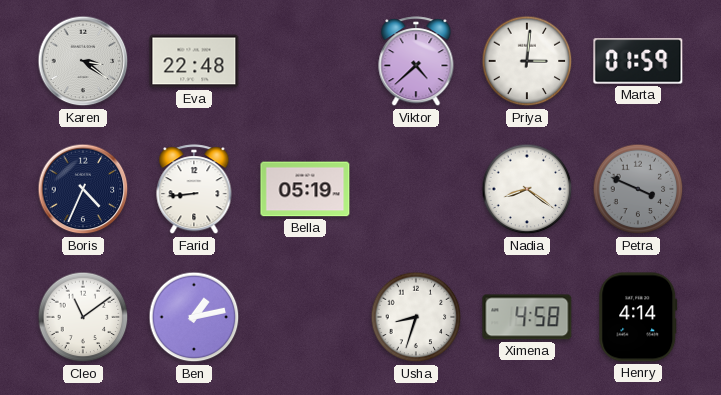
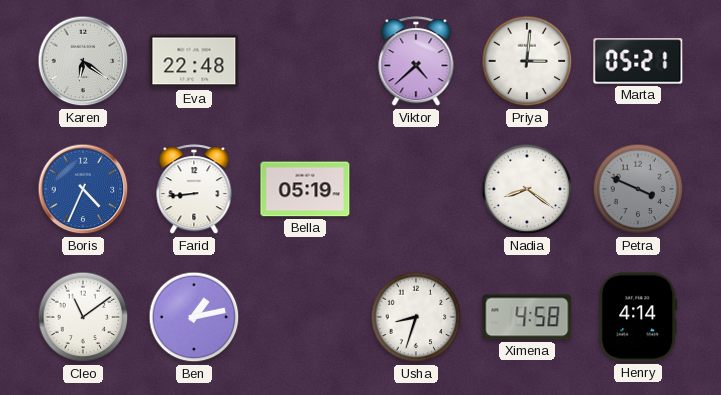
Karen: 3:21 -> 6:21 (83, 61)
Marta: 01:59 -> 05:21 (638, 61)
Boris dial: navy -> blue (83, 189)
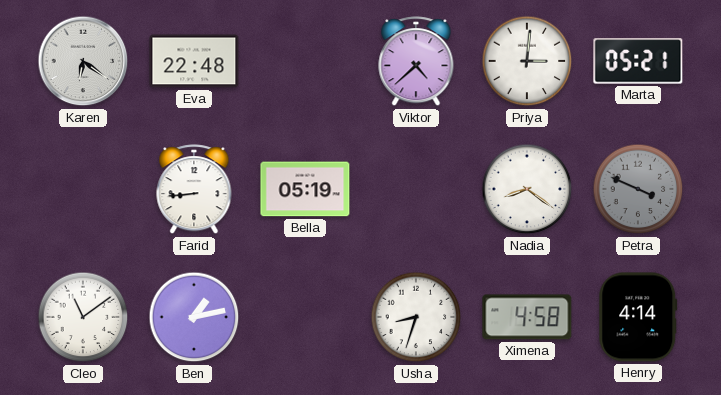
Boris: 4:34 -> none (83, 189)
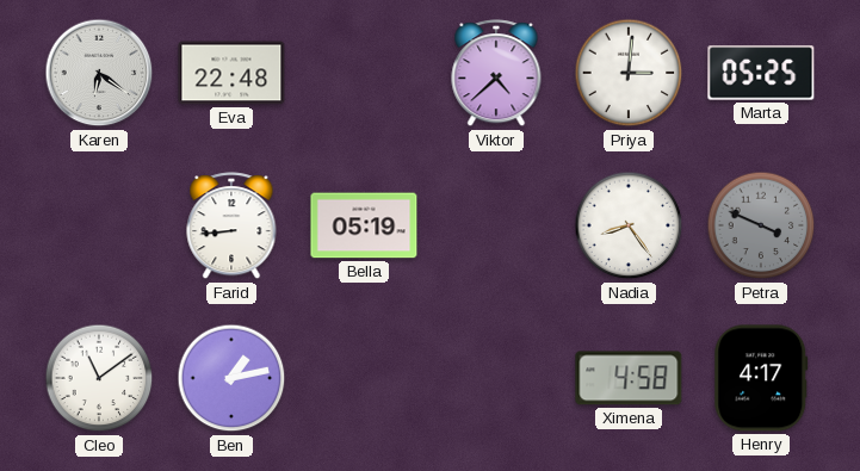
Marta: 05:21 -> 05:25 (761, 73)
Nadia: 8:21 -> 8:24 (629, 225)
Usha: 8:33 -> none (416, 317)
Henry: 4:14 -> 4:17 (761, 378)
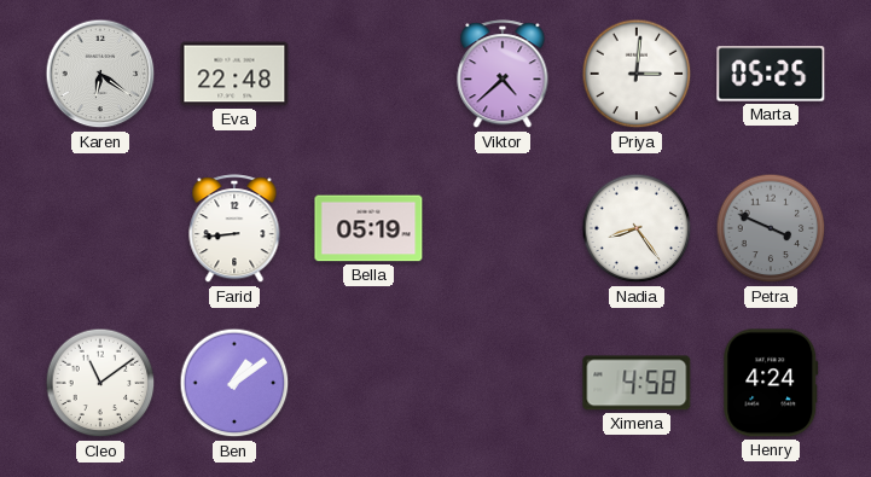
Ben: 1:13 -> 1:09 (234, 383)
Henry: 4:17 -> 4:24 (771, 383)
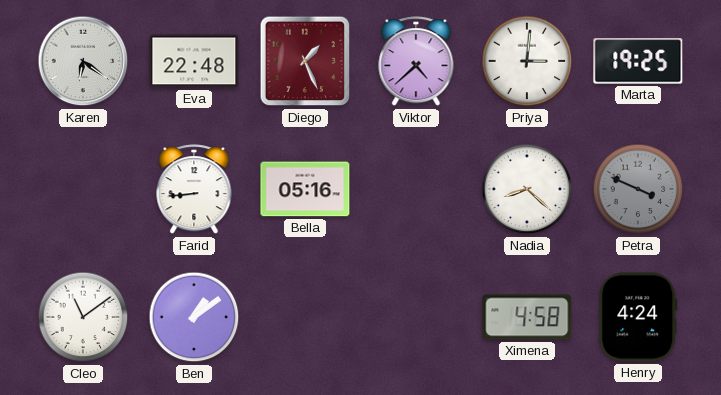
Diego: none -> 1:26 (305, 61)
Marta: 05:25 -> 19:25 (638, 61)
Bella: 05:19 -> 05:16 (305, 189)
Nadia: 8:24 -> 8:22 (527, 189)
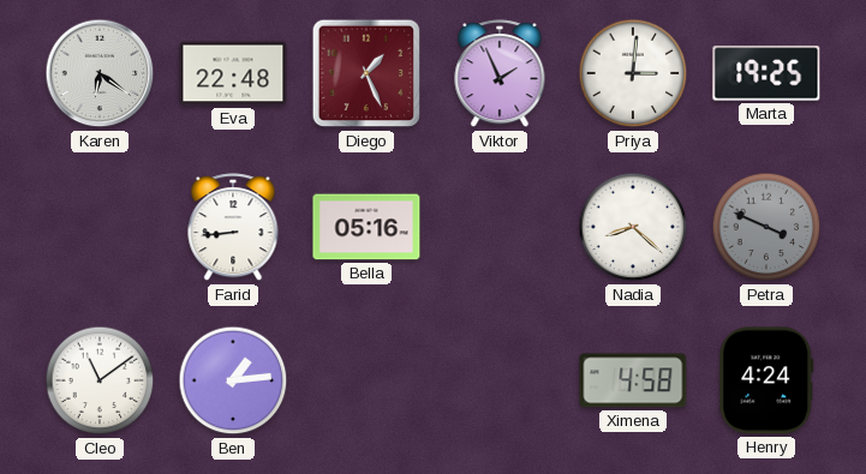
Viktor: 4:38 -> 1:56 (500, 74)
Ben: 1:09 -> 1:14 (233, 380)
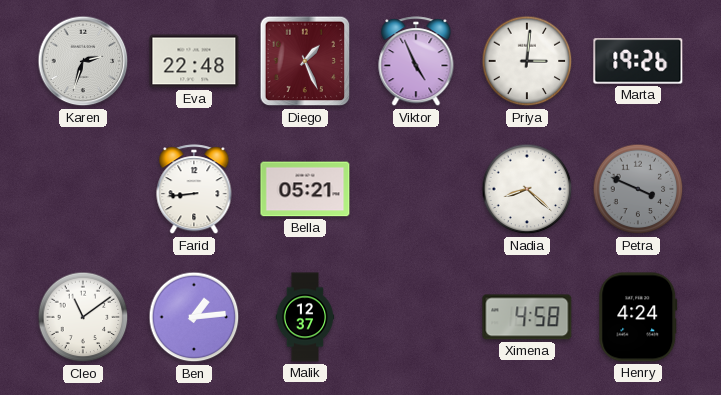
Karen: 6:21 -> 2:33 (83, 61)
Viktor: 1:56 -> 4:56 (416, 62)
Marta: 19:25 -> 19:26 (638, 61)
Bella: 05:16 -> 05:21 (305, 189)
Malik: none -> 12:37 (305, 317)
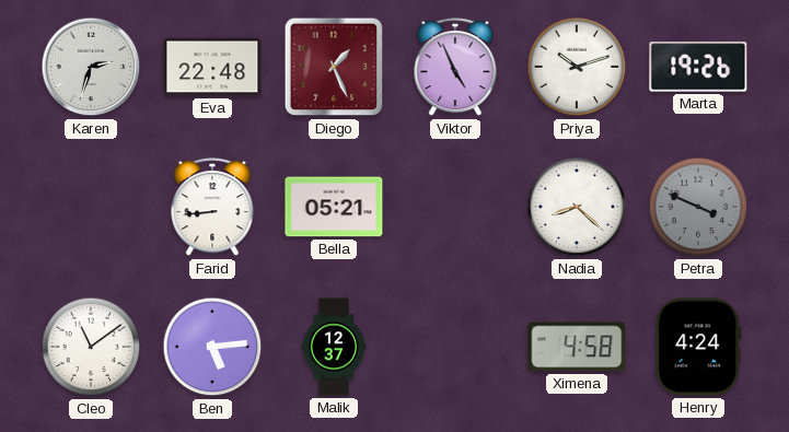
Priya: 3:01 -> 10:12 (577, 67)
Ben: 1:14 -> 5:14 (212, 347)
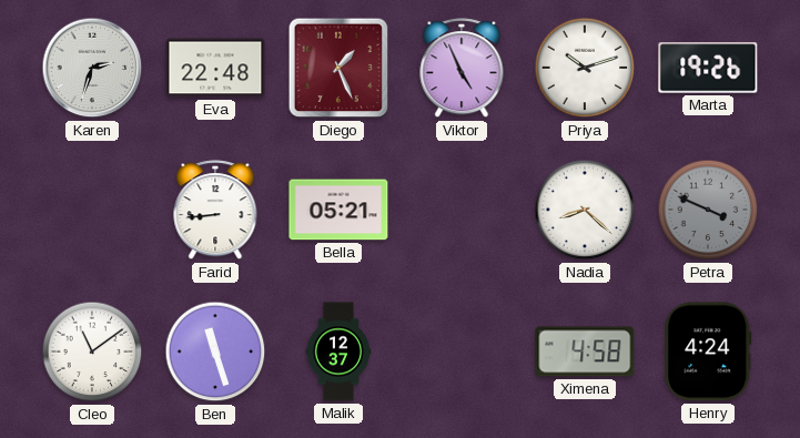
Ben: 5:14 -> 11:27 (215, 352)
